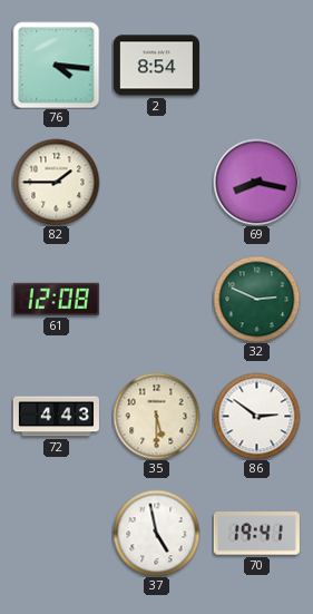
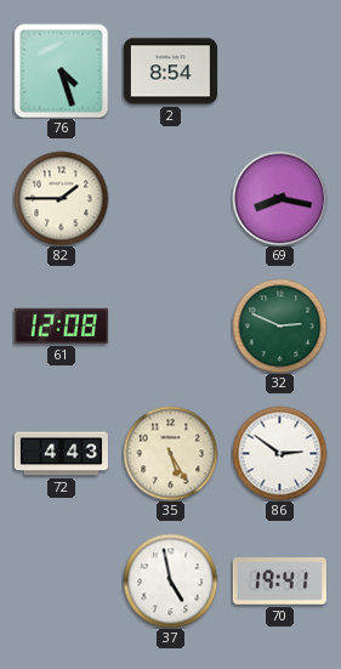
76: 4:16 -> 4:27 (61, 70)
35: 5:30 -> 5:25 (170, 453)
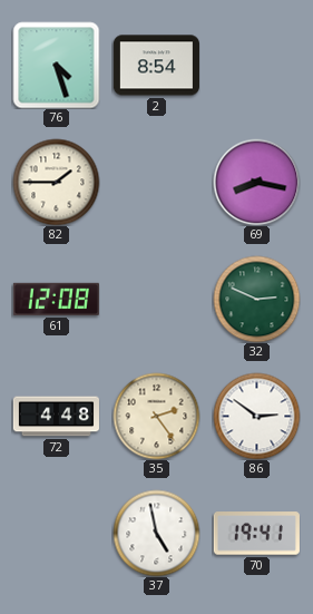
72: 4:43 -> 4:48 (56, 417)
35: 5:25 -> 2:24 (156, 416)
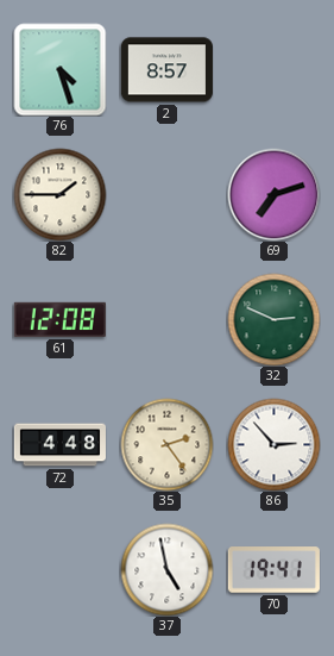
2: 8:54 -> 8:57 (166, 70)
69: 8:17 -> 7:12 (273, 194)
86: 2:51 -> 2:53 (273, 444)
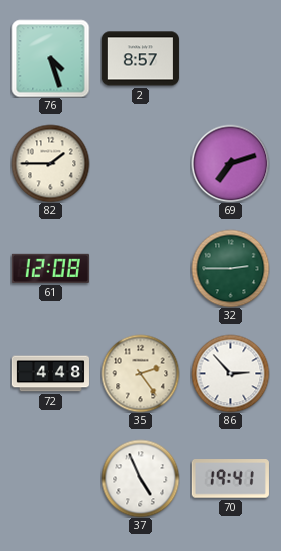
32: 2:49 -> 2:45 (230, 268)
37: 4:58 -> 4:56 (140, 478)
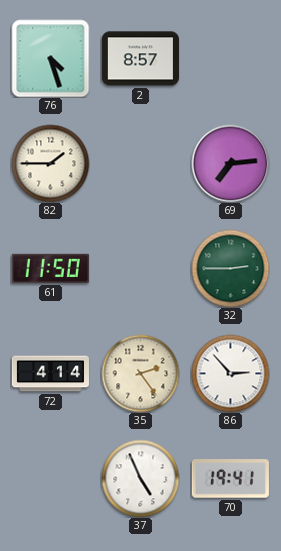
69: 7:12 -> 7:14 (230, 163)
61: 12:08 -> 11:50 (50, 268)
72: 4:48 -> 4:14 (50, 374)
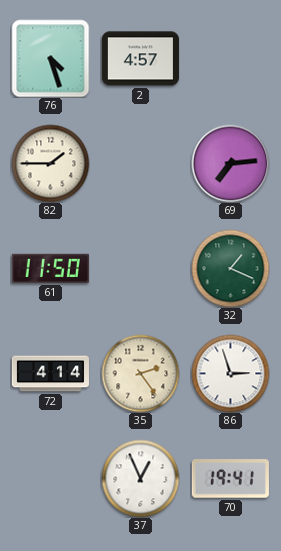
2: 8:57 -> 4:57 (140, 59)
32: 2:45 -> 1:19 (230, 268)
86: 2:53 -> 2:57 (230, 373)
37: 4:56 -> 12:56 (140, 478)
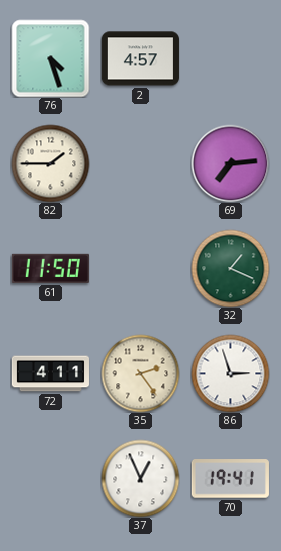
72: 4:14 -> 4:11 (50, 374)
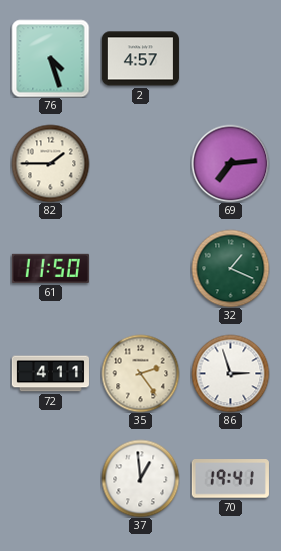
37: 12:56 -> 12:59 (140, 478)
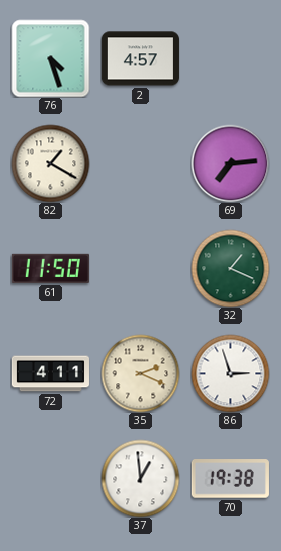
82: 1:45 -> 1:20 (50, 163)
35: 2:24 -> 2:19 (140, 373)
70: 19:41 -> 19:38 (230, 479)
